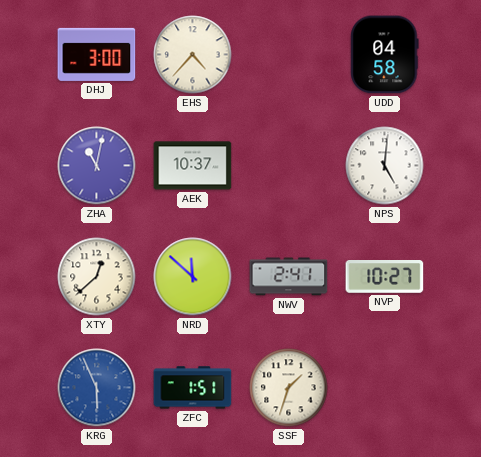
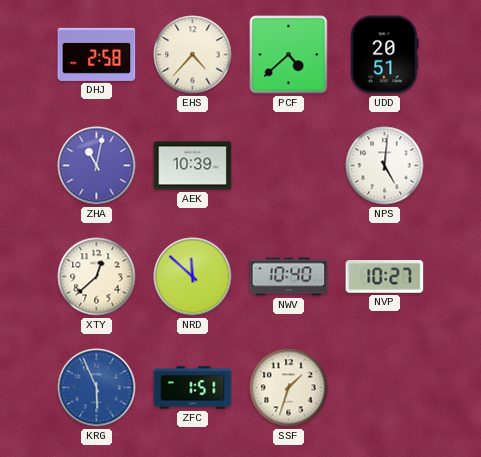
DHJ: 3:00 -> 2:58 (97, 54)
PCF: none -> 4:38 (289, 55)
UDD: 04:58 -> 20:51 (385, 55)
AEK: 10:37 -> 10:39 (193, 166)
NWV: 2:41 -> 10:40 (289, 277)
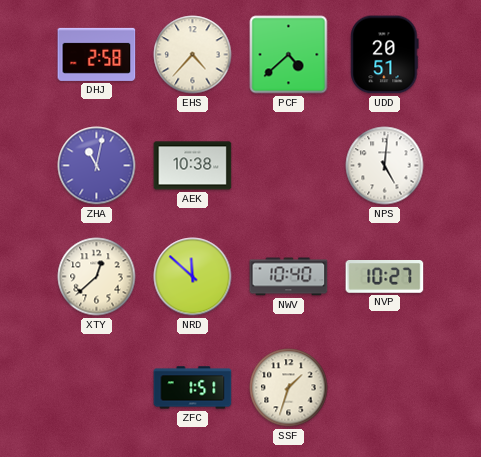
AEK: 10:39 -> 10:38 (193, 166)
KRG: 5:56 -> none (97, 388)
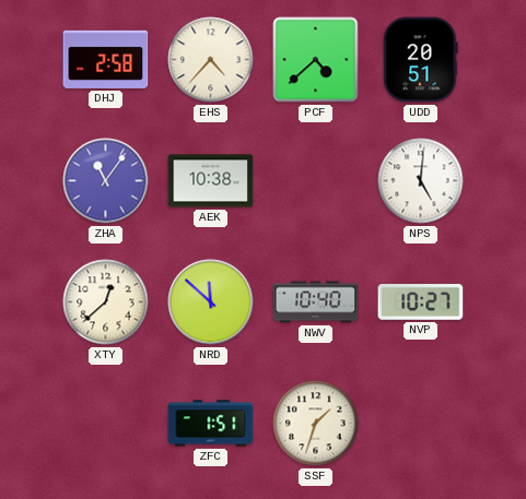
ZHA: 11:02 -> 11:06 (106, 181)
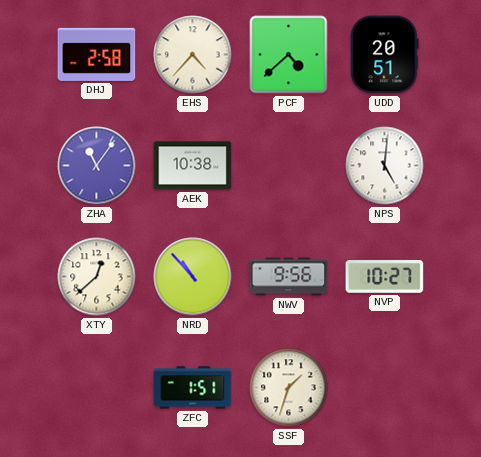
NRD: 11:52 -> 10:53 (193, 277)
NWV: 10:40 -> 9:56 (289, 277)
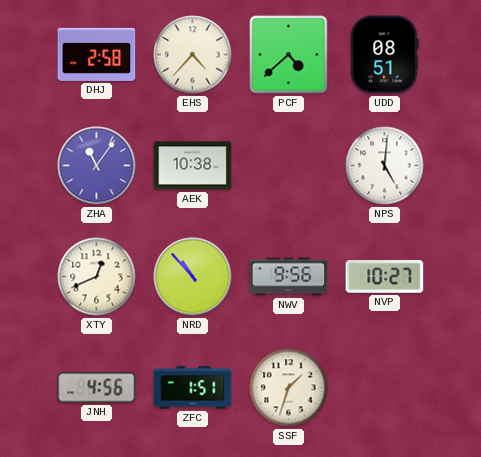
UDD: 20:51 -> 08:51 (385, 55)
XTY: 12:38 -> 12:41 (97, 277)
JNH: none -> 4:56 (97, 388)
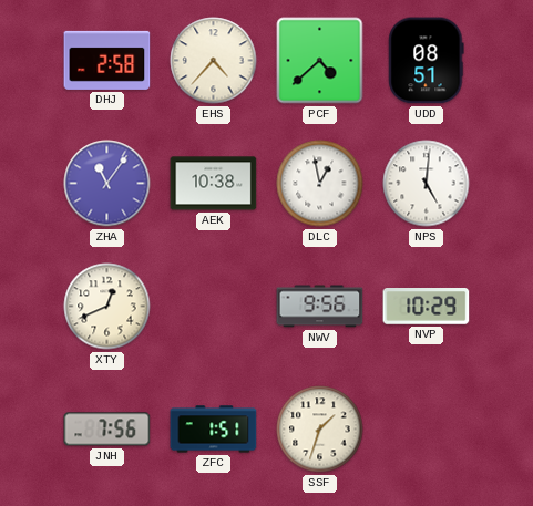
DLC: none -> 12:58 (320, 184)
NRD: 10:53 -> none (193, 277)
NVP: 10:27 -> 10:29 (427, 307)
JNH: 4:56 -> 7:56 (107, 430)
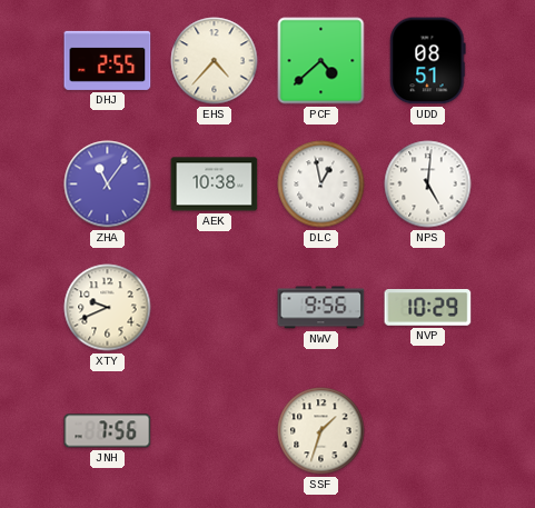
DHJ: 2:58 -> 2:55 (108, 60)
XTY: 12:41 -> 9:41 (108, 308)
ZFC: 1:51 -> none (214, 430)
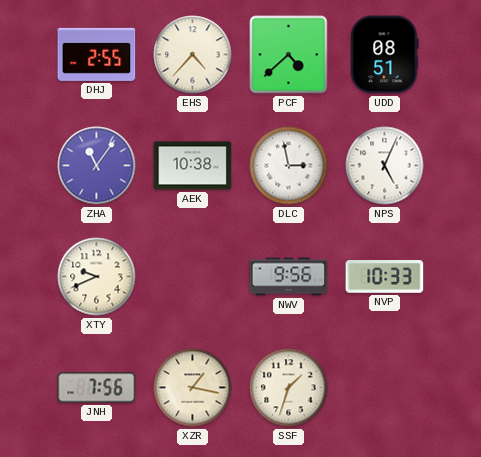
DLC: 12:58 -> 2:58 (289, 166)
NPS: 5:01 -> 5:04 (385, 166)
NVP: 10:29 -> 10:33 (385, 277)
XZR: none -> 1:17 (193, 388)
